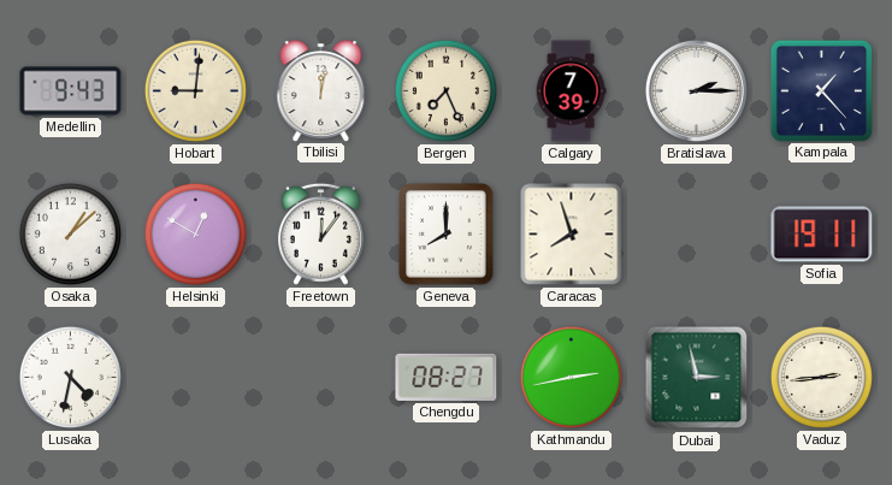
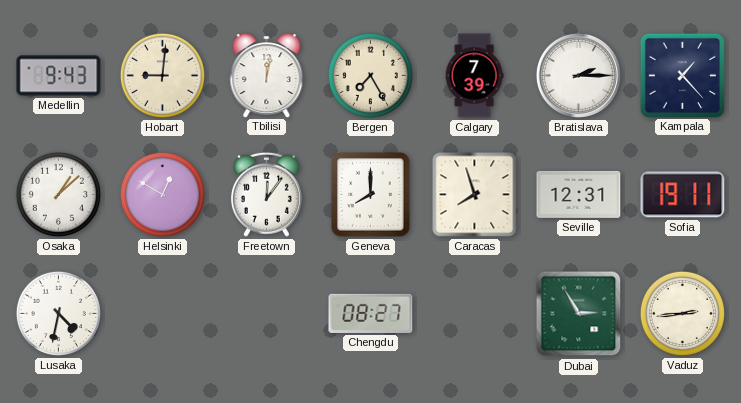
Bergen: 7:26 -> 7:25 (370, 75)
Seville: none -> 12:31 (579, 194)
Kathmandu: 2:43 -> none (571, 377)
Dubai: 2:58 -> 2:55 (579, 314)
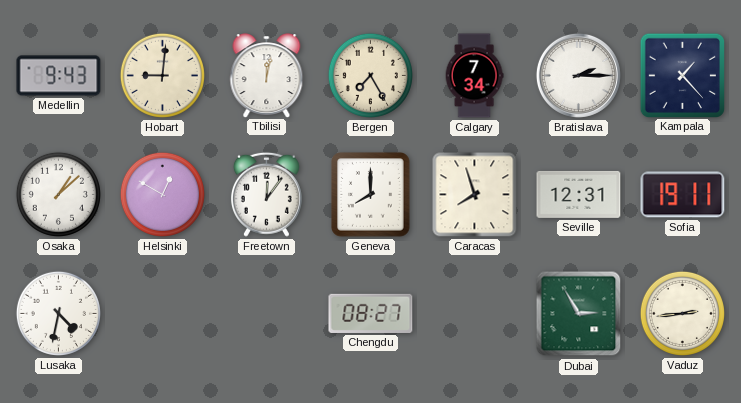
Calgary: 7:39 -> 7:34 (474, 76)
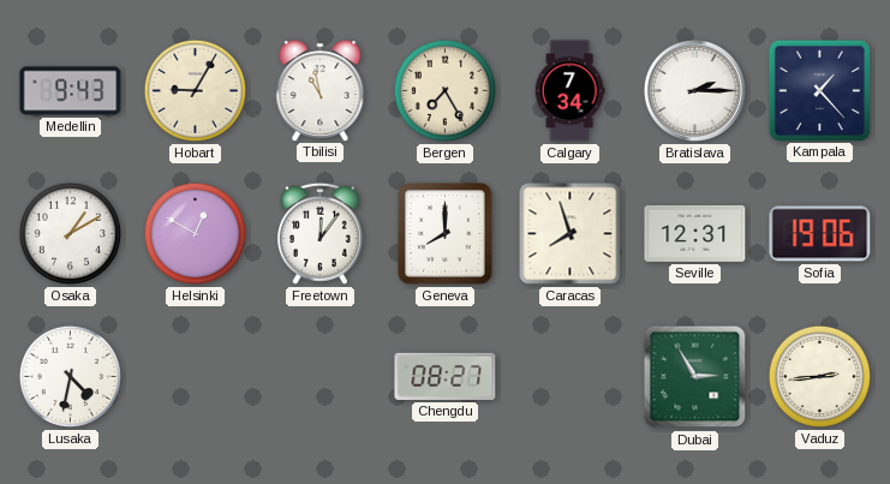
Hobart: 9:01 -> 9:05 (195, 90)
Tbilisi: 12:02 -> 10:58 (321, 90)
Osaka: 1:08 -> 1:10 (70, 233)
Sofia: 19:11 -> 19:06 (820, 234)
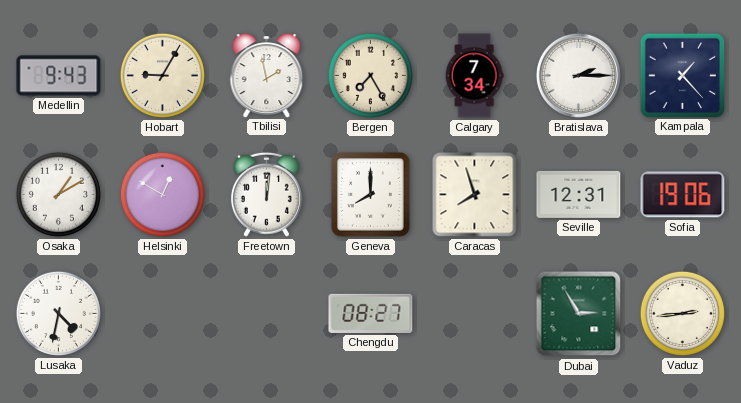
Tbilisi: 10:58 -> 1:58 (267, 75)
Freetown: 12:06 -> 12:01 (266, 194)
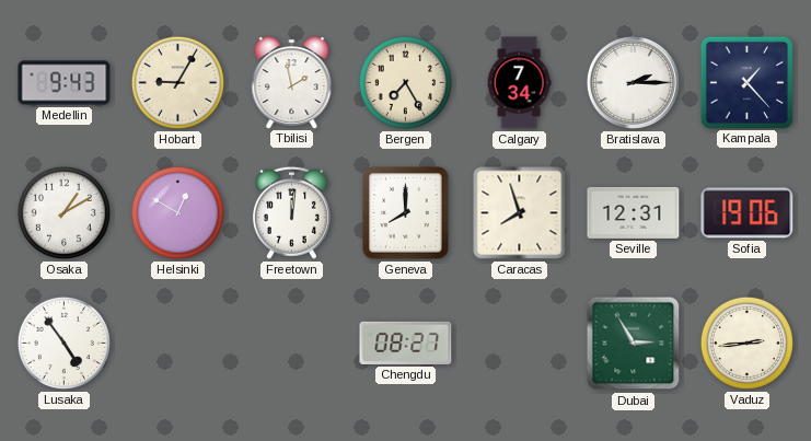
Lusaka: 4:32 -> 4:54 (63, 343)
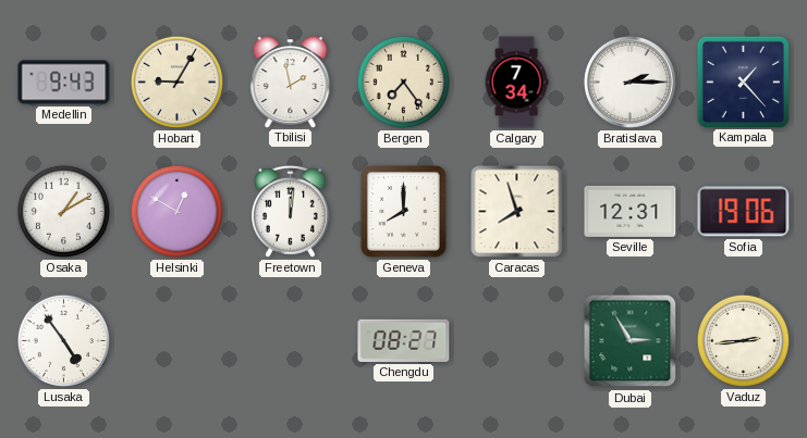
Bergen: 7:25 -> 7:24 (403, 82)
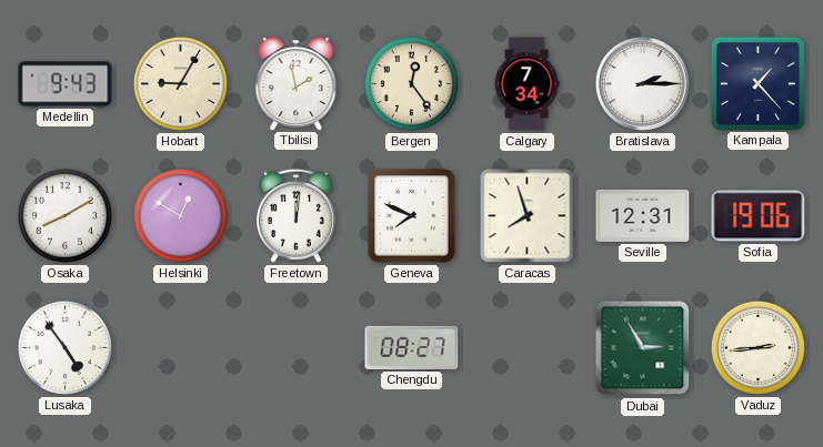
Bergen: 7:24 -> 12:24 (411, 83)
Osaka: 1:10 -> 8:10 (64, 215)
Geneva: 8:00 -> 7:49 (412, 216)
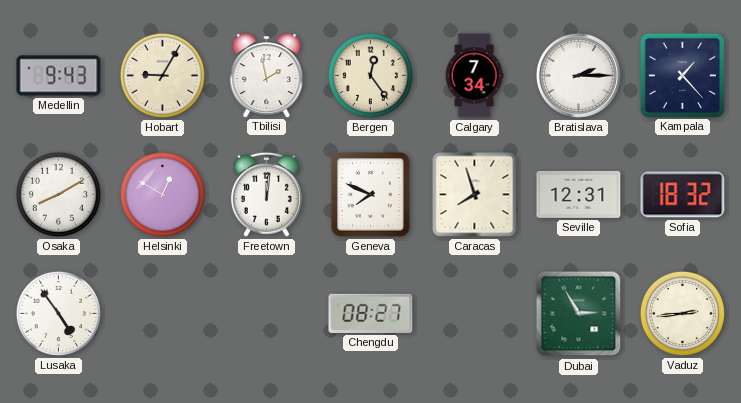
Sofia: 19:06 -> 18:32 (683, 195)
